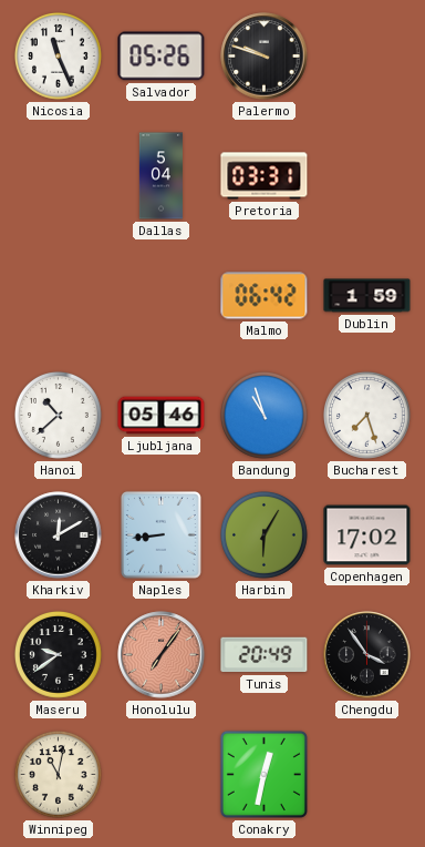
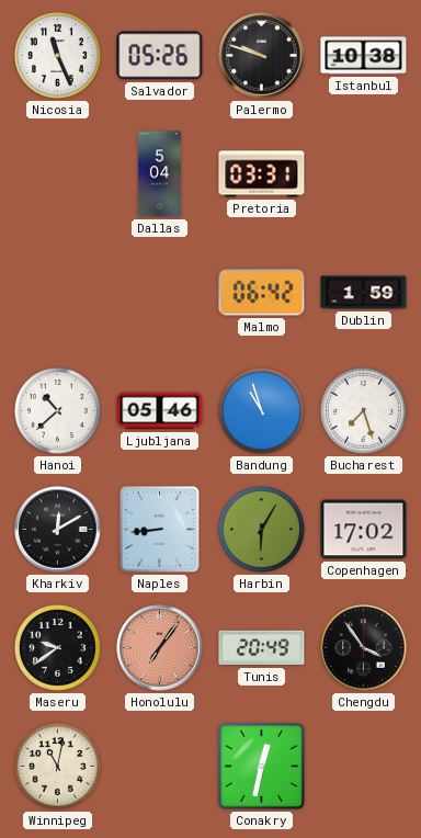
Istanbul: none -> 10:38 (364, 56)
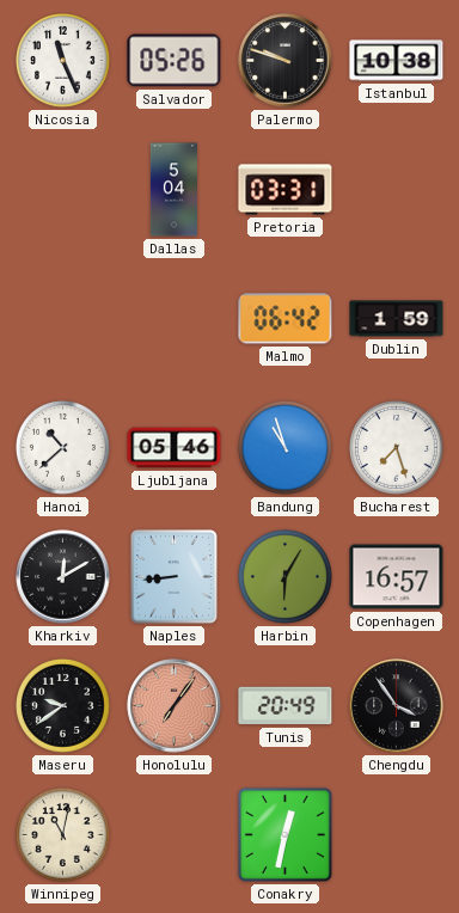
Copenhagen: 17:02 -> 16:57 (397, 577)
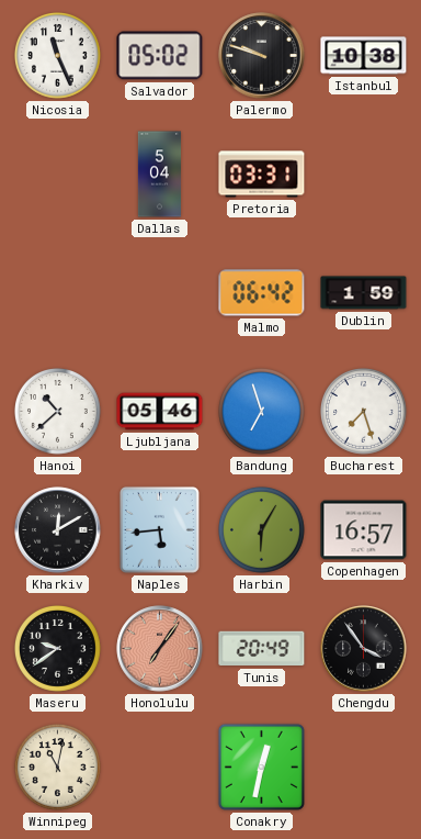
Salvador: 05:26 -> 05:02 (160, 56)
Bandung: 10:57 -> 6:57 (262, 412)
Naples: 8:44 -> 5:44 (159, 529)
